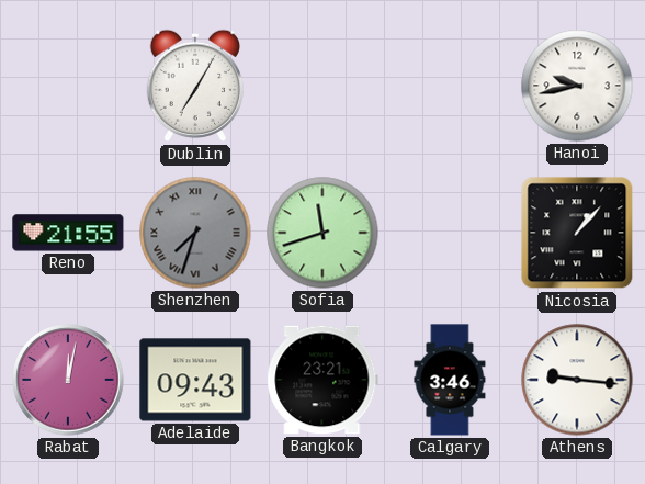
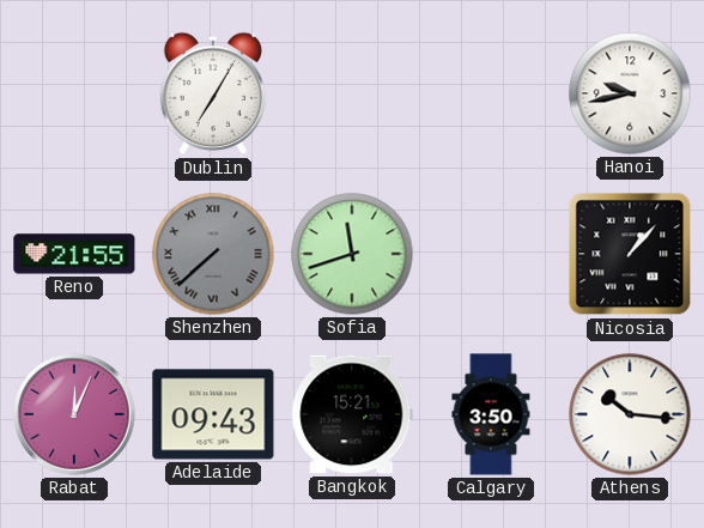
Shenzhen: 7:33 -> 7:38 (213, 254)
Rabat: 12:02 -> 12:04 (74, 414)
Bangkok: 23:21 -> 15:21 (352, 414)
Calgary: 3:46 -> 3:50 (491, 414)
Athens: 9:16 -> 10:16 (630, 414)
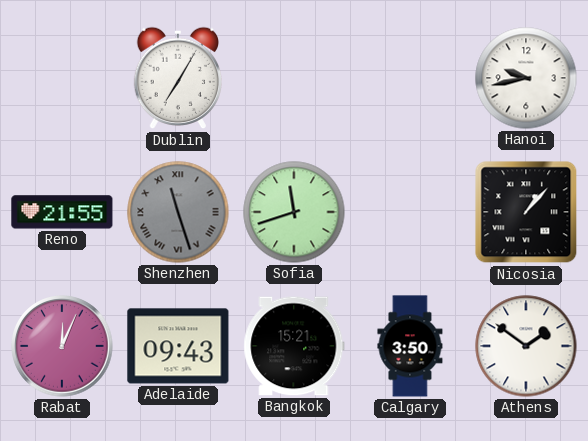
Shenzhen: 7:38 -> 11:27 (178, 212)
Athens: 10:16 -> 1:51 (526, 346)
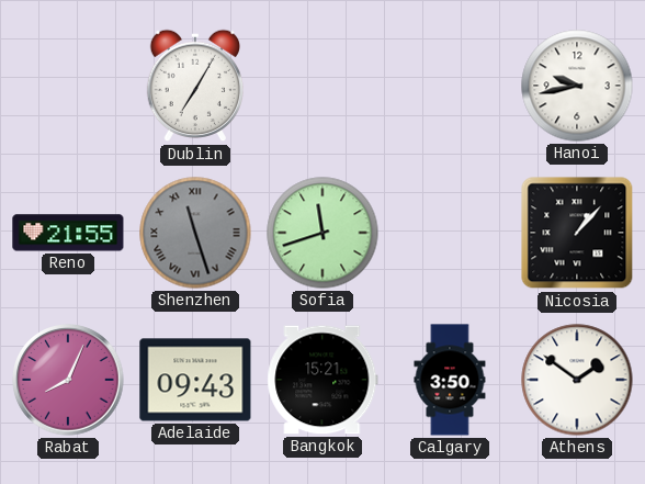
Rabat: 12:04 -> 8:04 (68, 380)
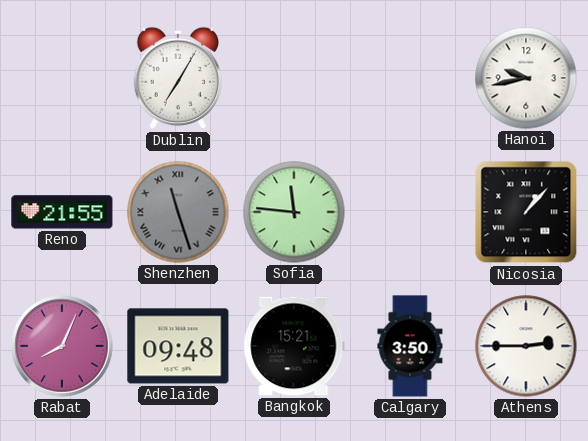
Sofia: 11:42 -> 11:46 (294, 212)
Adelaide: 09:43 -> 09:48 (178, 346)
Athens: 1:51 -> 2:45 (526, 346)
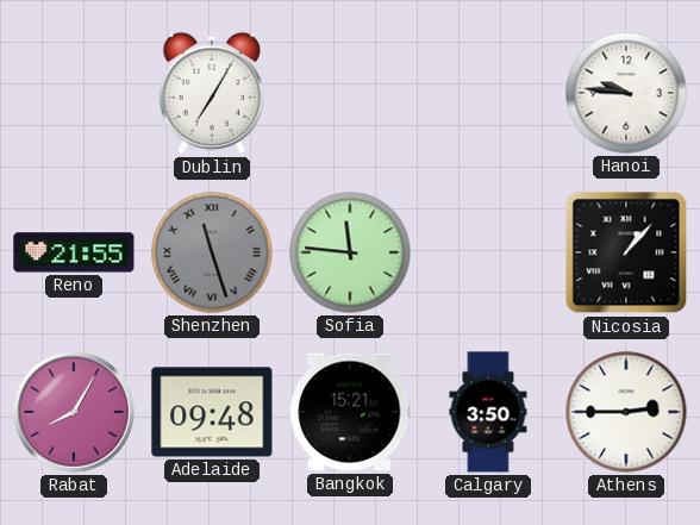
Hanoi: 9:43 -> 9:46 (626, 93)
Rabat: 8:04 -> 8:05 (74, 412)
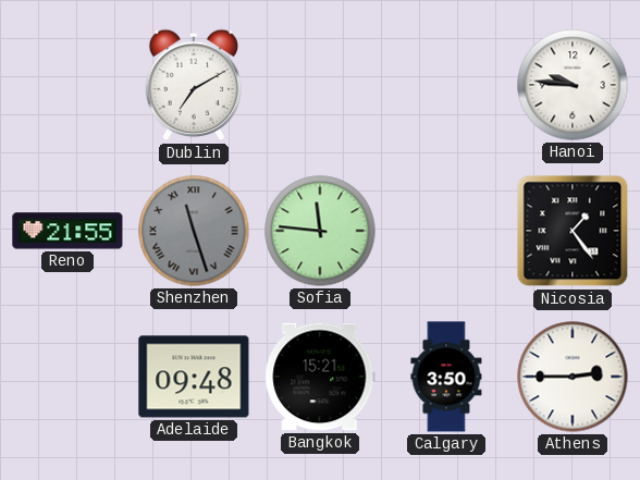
Dublin: 7:05 -> 7:10 (193, 85)
Nicosia: 1:07 -> 1:24 (573, 231)
Rabat: 8:05 -> none (74, 412)
